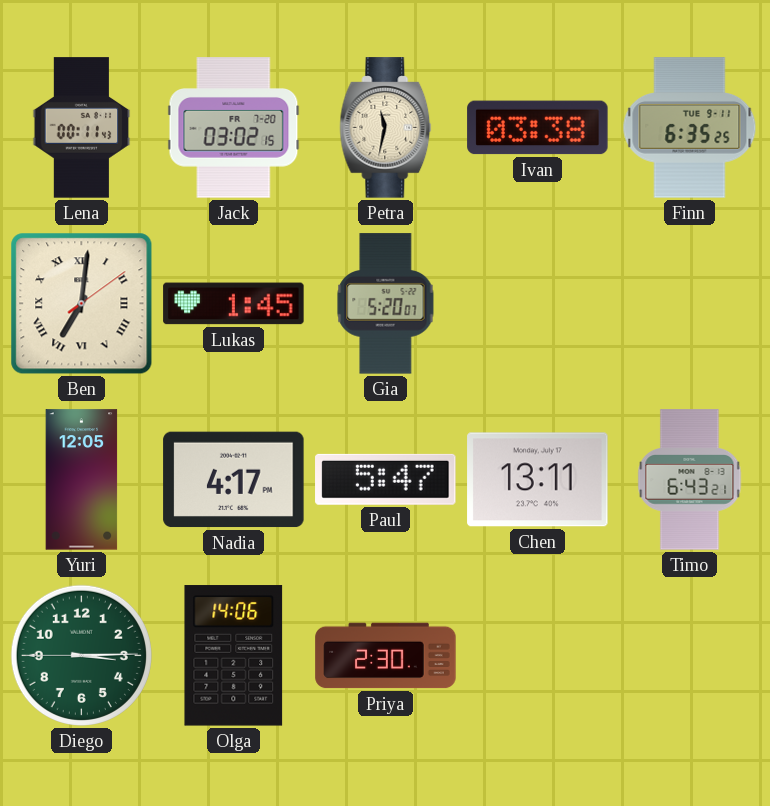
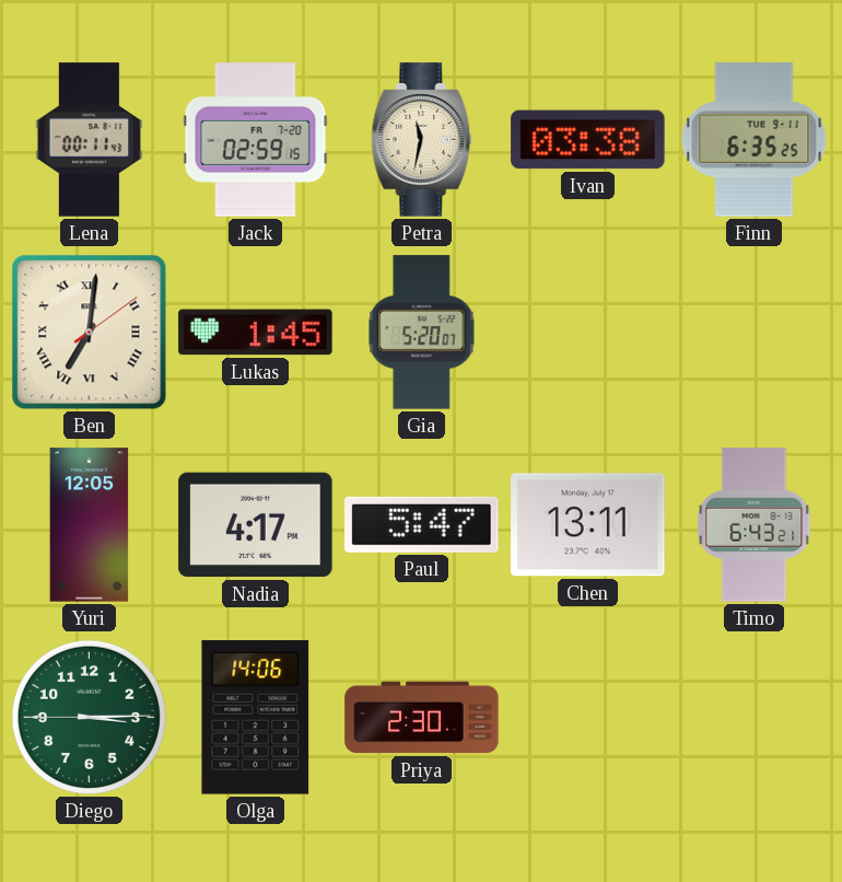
Jack: 03:02 -> 02:59 (256, 140)
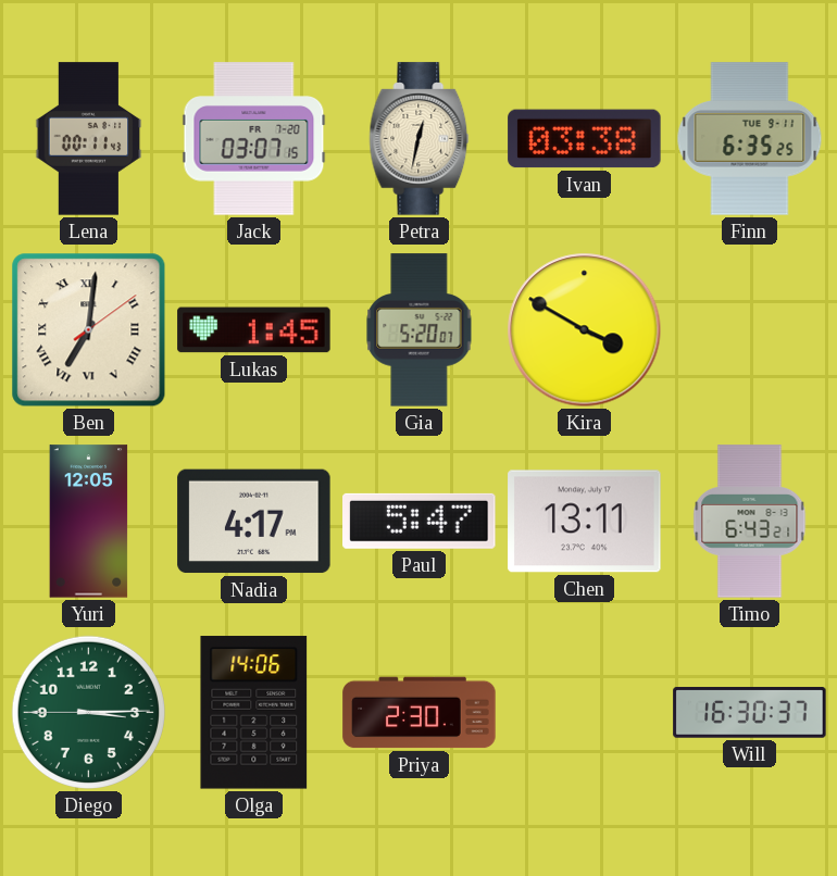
Jack: 02:59 -> 03:07 (254, 139)
Petra: 11:32 -> 12:32 (420, 139)
Kira: none -> 3:50 (585, 330)
Will: none -> 16:30 (750, 713)
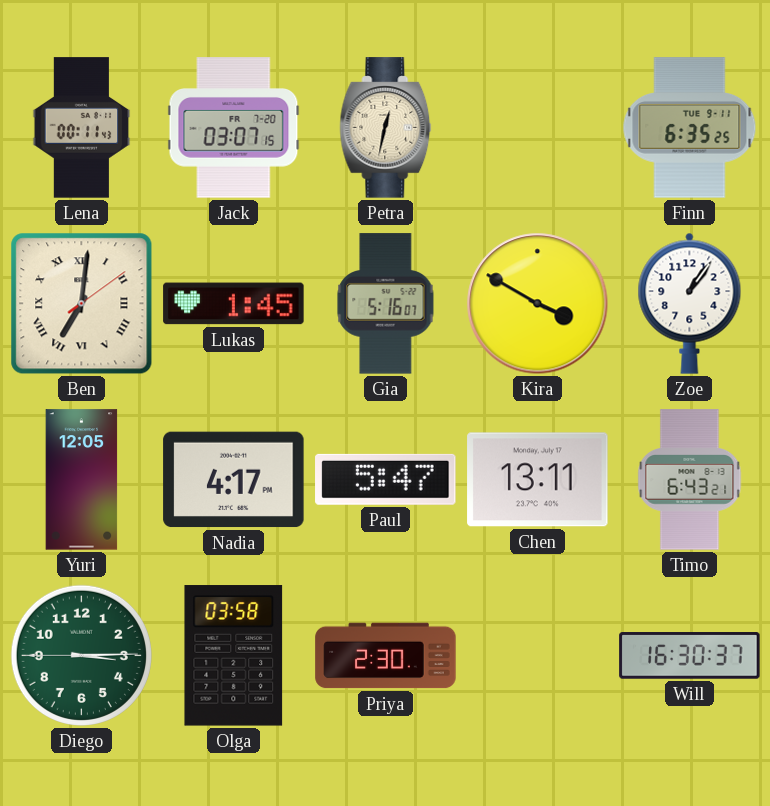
Ivan: 03:38 -> none (585, 139)
Gia: 5:20 -> 5:16 (386, 304)
Zoe: none -> 1:06 (690, 303)
Olga: 14:06 -> 03:58 (234, 656)
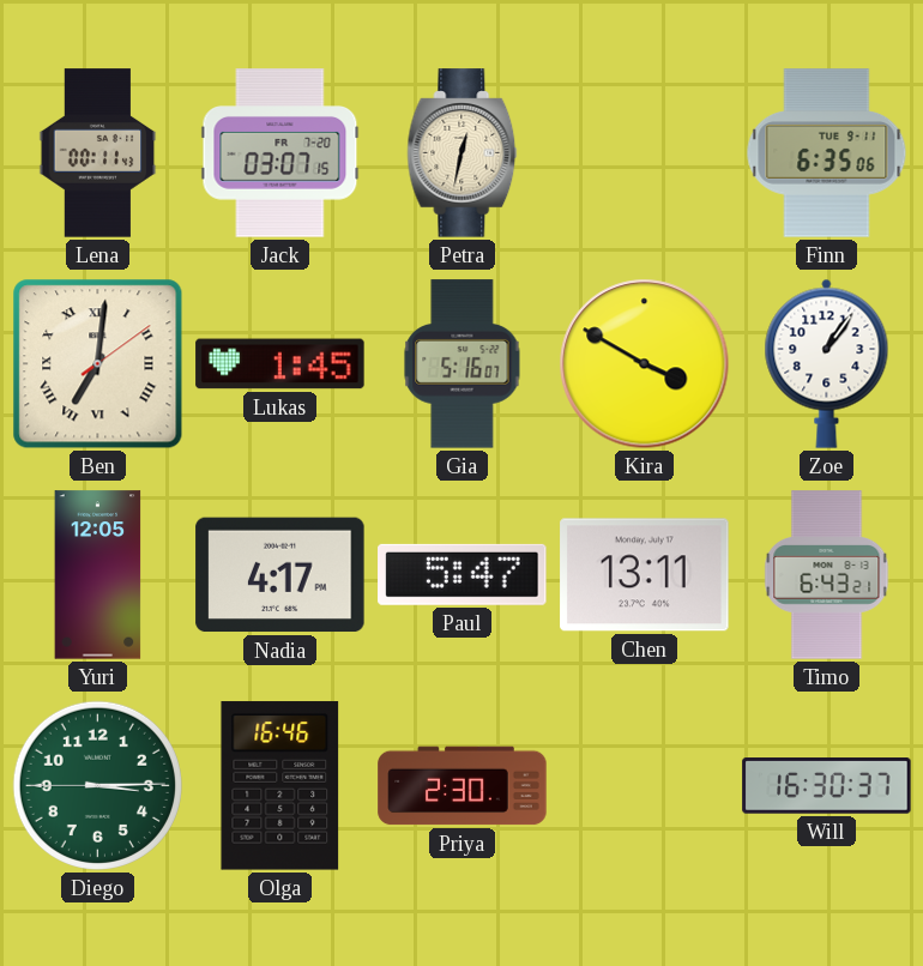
Finn: 6:35:25 -> 6:35:06 (827, 153)
Olga: 03:58 -> 16:46 (280, 786)
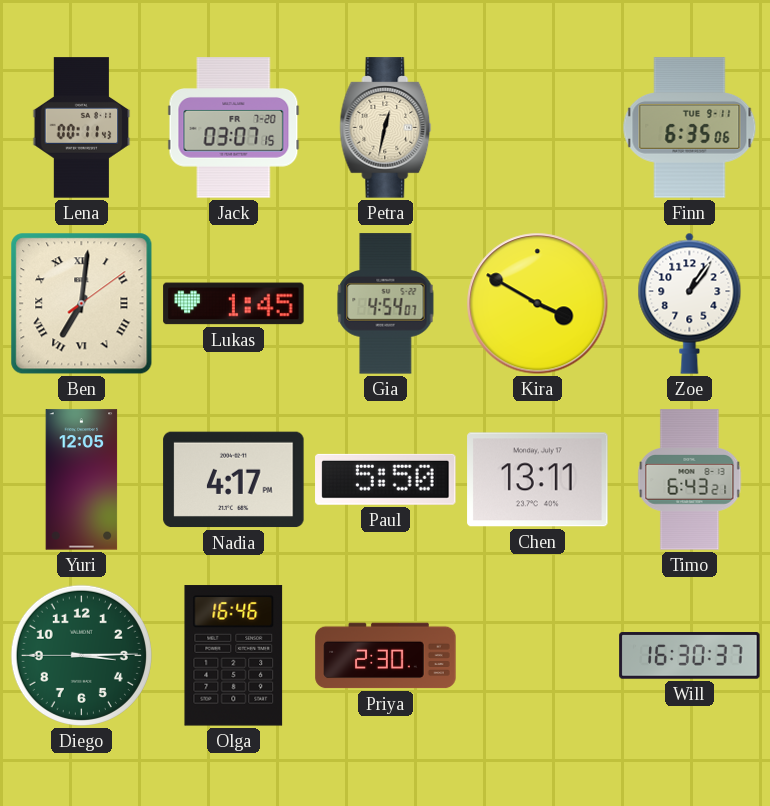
Gia: 5:16 -> 4:54 (386, 304)
Paul: 5:47 -> 5:50 (386, 479)
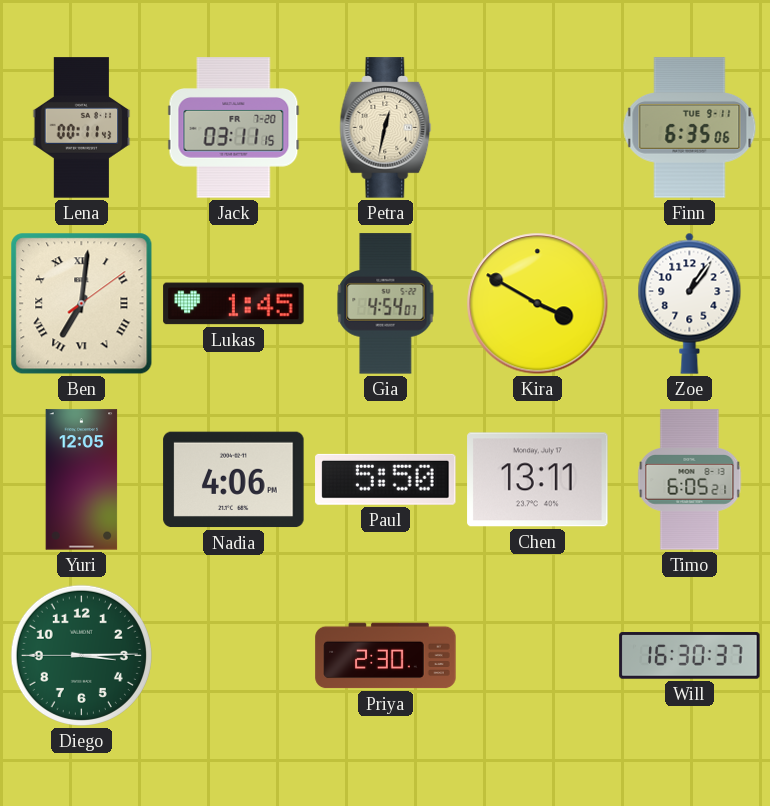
Jack: 03:07 -> 03:11 (234, 128)
Nadia: 4:17 -> 4:06 (234, 480)
Timo: 6:43 -> 6:05 (690, 480)
Olga: 16:46 -> none (234, 656)
